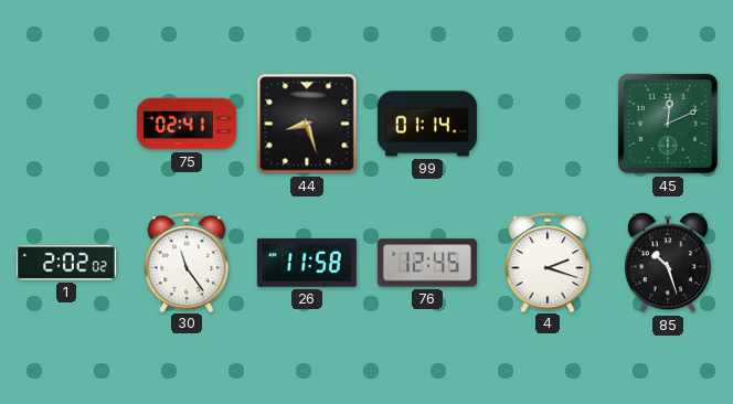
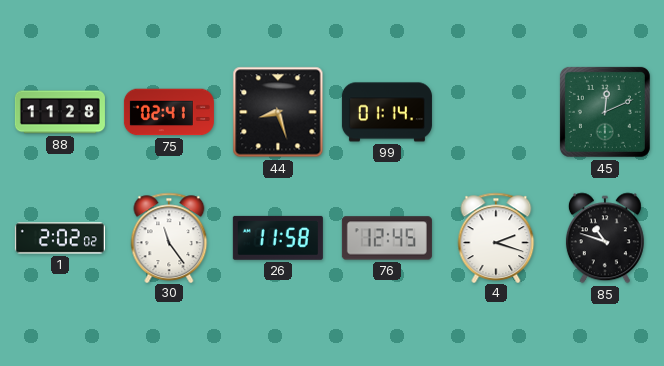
88: none -> 11:28 (60, 112)
85: 10:27 -> 10:48 (605, 238)
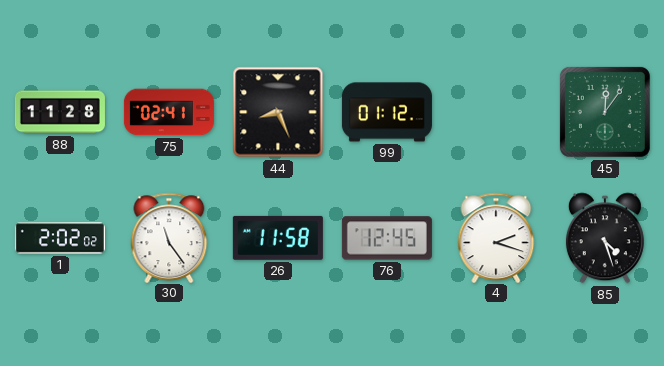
44: 8:27 -> 8:26 (278, 112)
99: 01:14 -> 01:12 (387, 112)
45: 12:11 -> 12:06 (605, 112)
85: 10:48 -> 4:27 (605, 238)
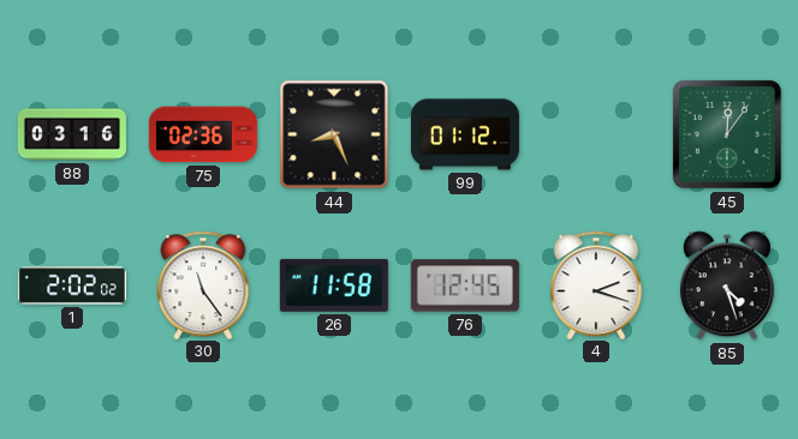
88: 11:28 -> 03:16 (72, 134)
75: 02:41 -> 02:36 (203, 134)
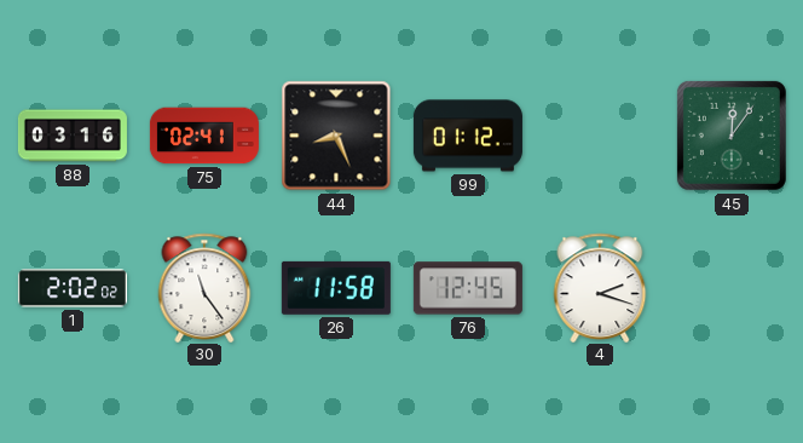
75: 02:36 -> 02:41 (204, 136)
85: 4:27 -> none (727, 285)
